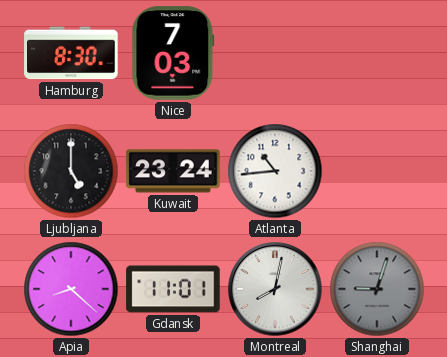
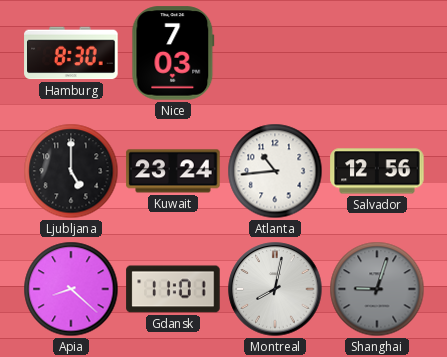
Salvador: none -> 12:56 (377, 171)
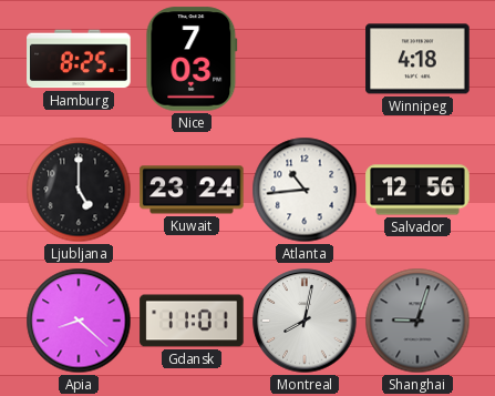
Hamburg: 8:30 -> 8:25 (79, 59)
Winnipeg: none -> 4:18 (417, 59)
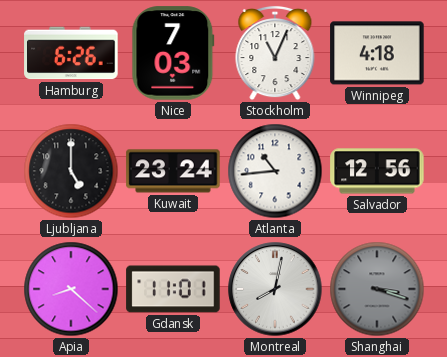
Hamburg: 8:25 -> 6:26 (71, 53)
Stockholm: none -> 11:04 (275, 53)
Shanghai: 9:03 -> 3:18 (377, 289)
